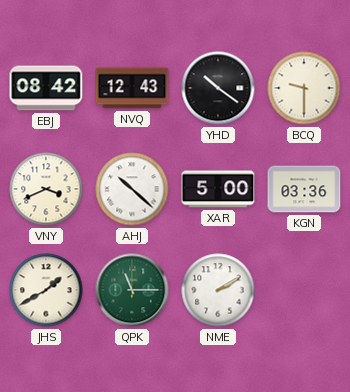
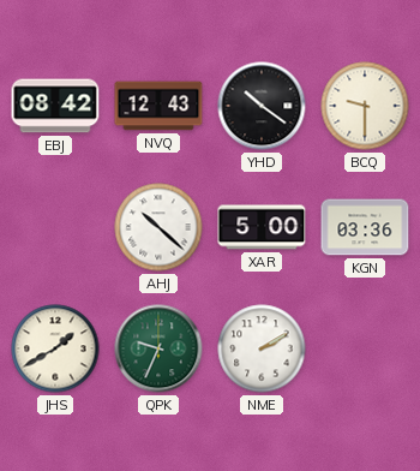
VNY: 3:41 -> none (46, 189)
QPK: 11:15 -> 9:34 (158, 348)
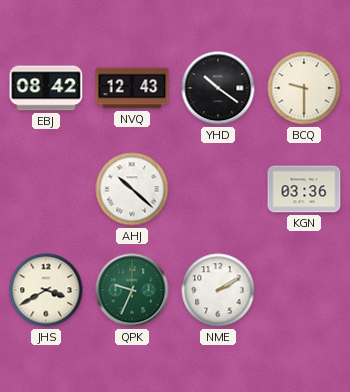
XAR: 5:00 -> none (262, 227)
JHS: 1:40 -> 3:40 (46, 290)
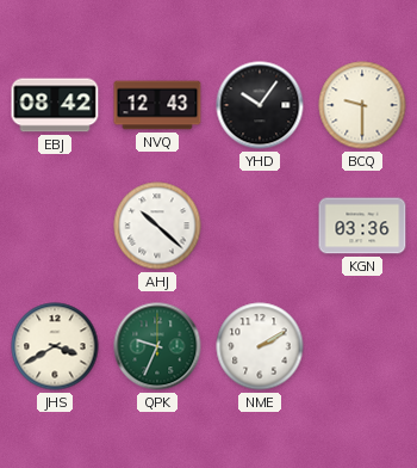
YHD: 10:21 -> 10:06 (260, 105)
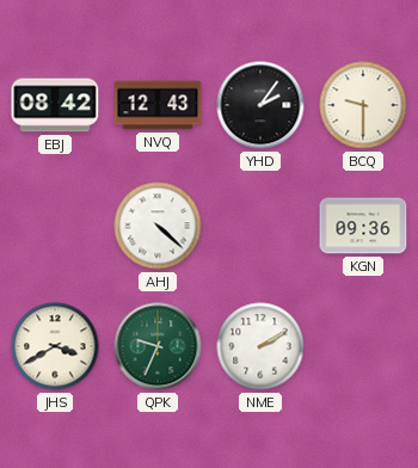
YHD: 10:06 -> 2:06 (260, 105)
AHJ: 10:22 -> 4:22 (158, 226)
KGN: 03:36 -> 09:36 (363, 226)
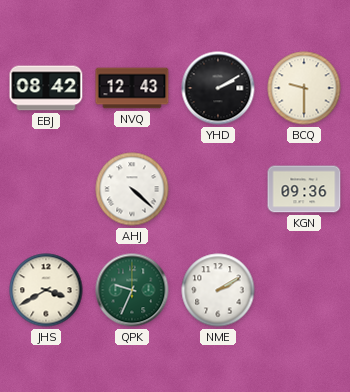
YHD: 2:06 -> 2:10 (218, 88)
